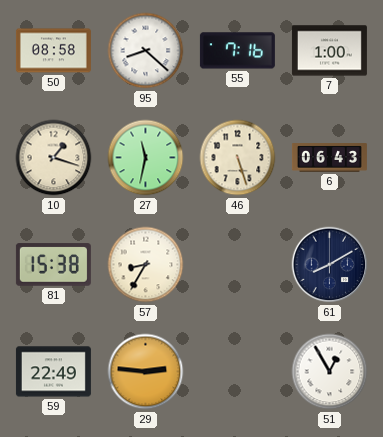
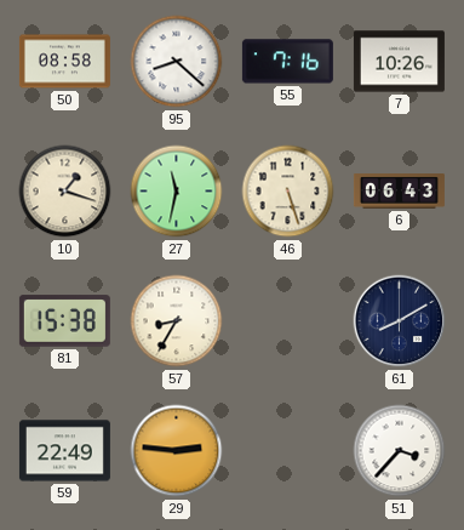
7: 1:00 -> 10:26 (399, 62)
51: 12:55 -> 3:37 (400, 451)
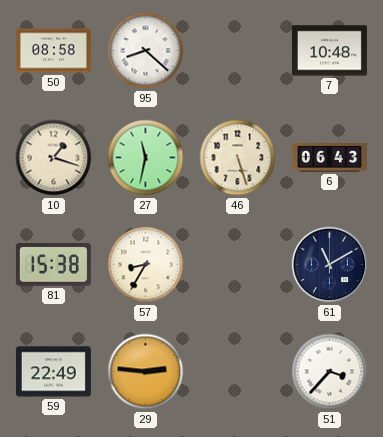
55: 7:16 -> none (287, 62)
7: 10:26 -> 10:48 (329, 51)
61: 8:10 -> 11:10 (330, 265)
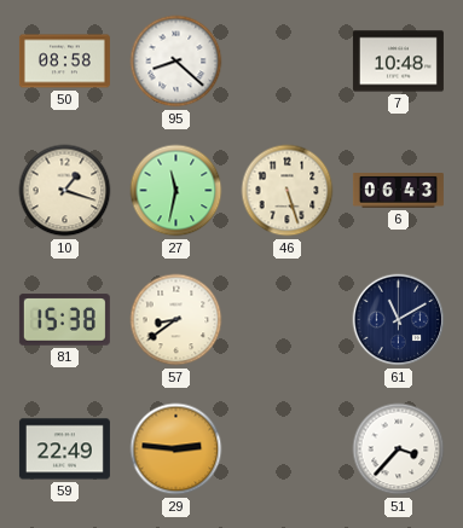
57: 8:35 -> 8:39 (176, 320)
